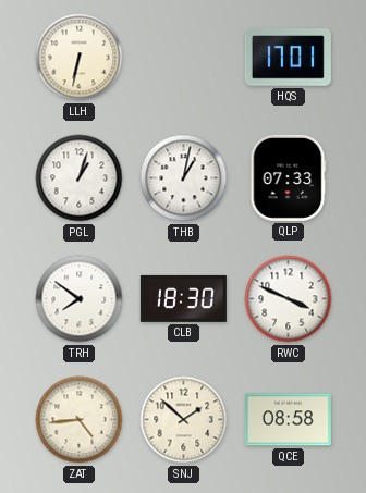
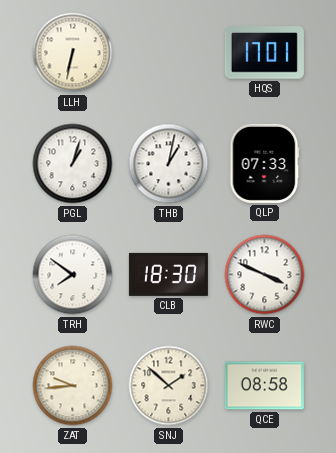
ZAT: 4:44 -> 9:44 (73, 386)
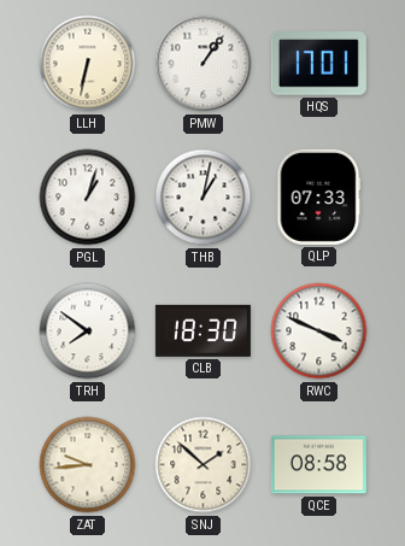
PMW: none -> 1:06 (204, 64)
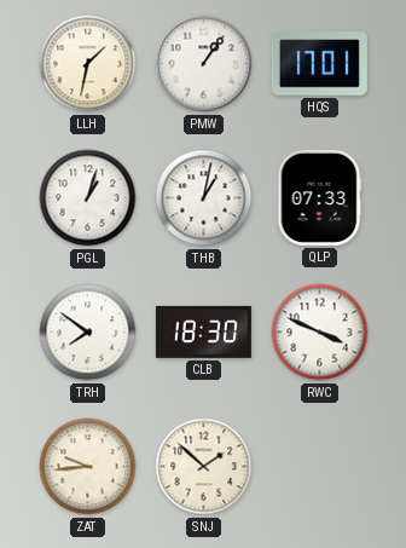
LLH: 6:32 -> 1:32 (88, 64)
QCE: 08:58 -> none (318, 465)
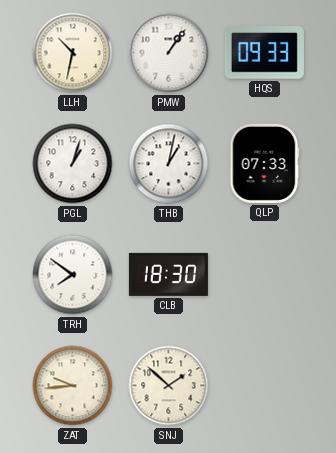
LLH: 1:32 -> 10:32 (73, 53)
HQS: 17:01 -> 09:33 (264, 53)
RWC: 3:49 -> none (320, 333)
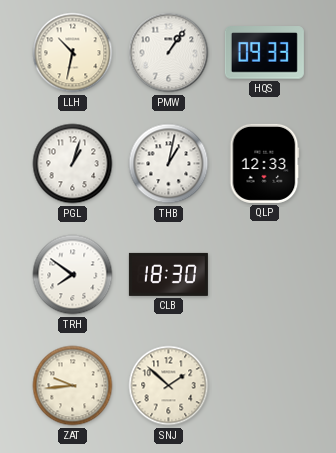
QLP: 07:33 -> 12:33 (264, 163)
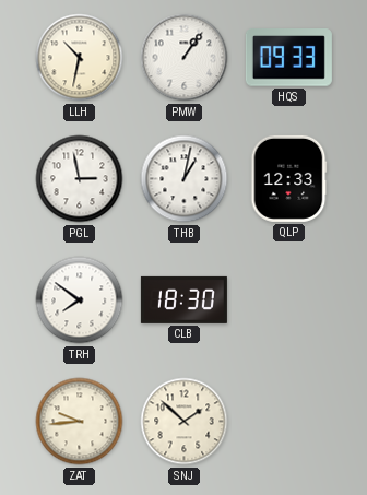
PGL: 1:03 -> 2:58 (80, 179)
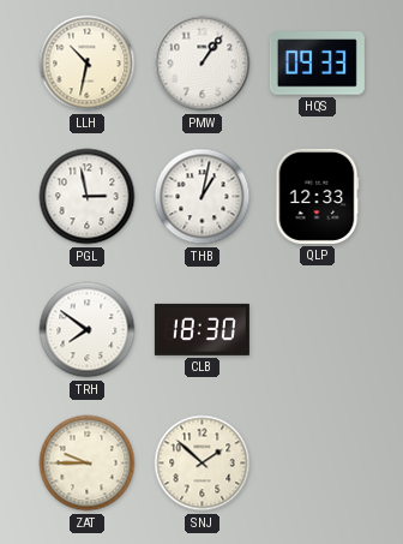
ZAT: 9:44 -> 9:45 (88, 464)
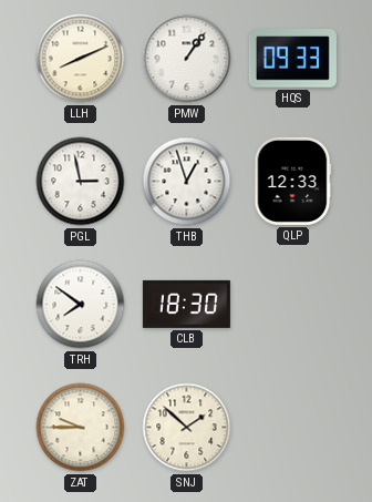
LLH: 10:32 -> 8:11 (81, 59)
THB: 1:02 -> 12:57 (187, 182)
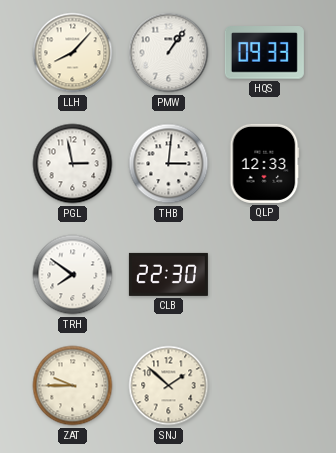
LLH: 8:11 -> 8:07 (73, 53)
THB: 12:57 -> 3:01 (169, 164)
CLB: 18:30 -> 22:30 (168, 274)
